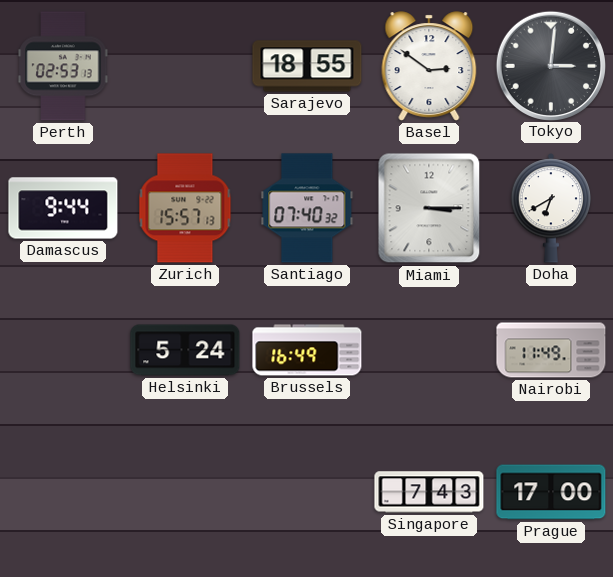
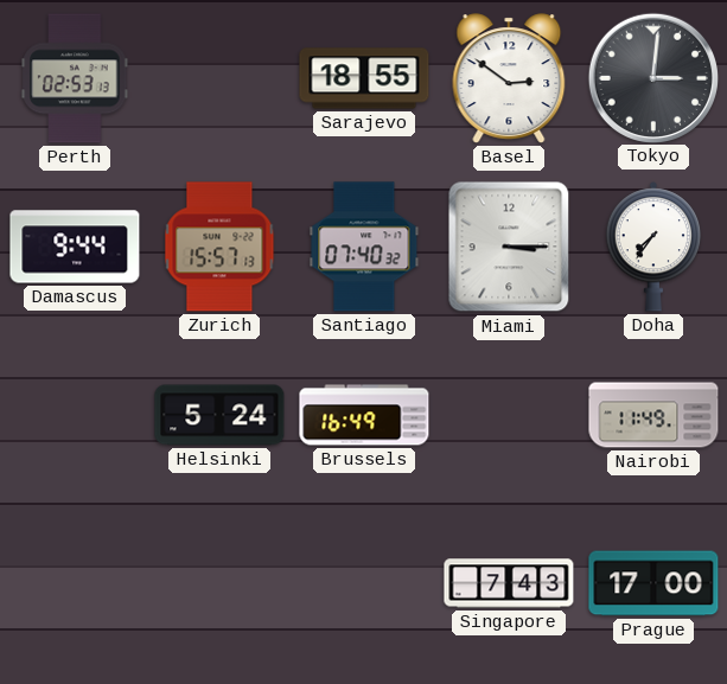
Doha: 6:40 -> 7:36 (652, 247)
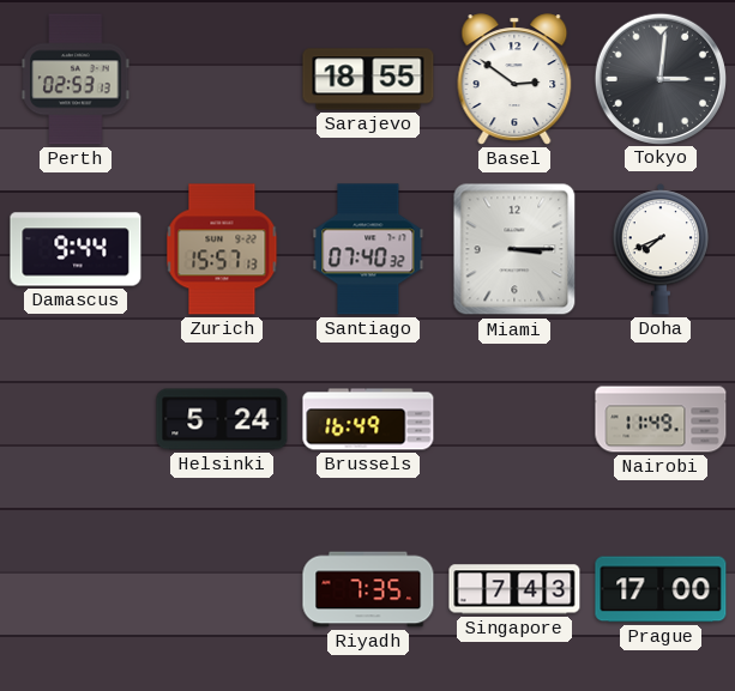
Doha: 7:36 -> 7:41 (659, 249)
Riyadh: none -> 7:35 (368, 589)
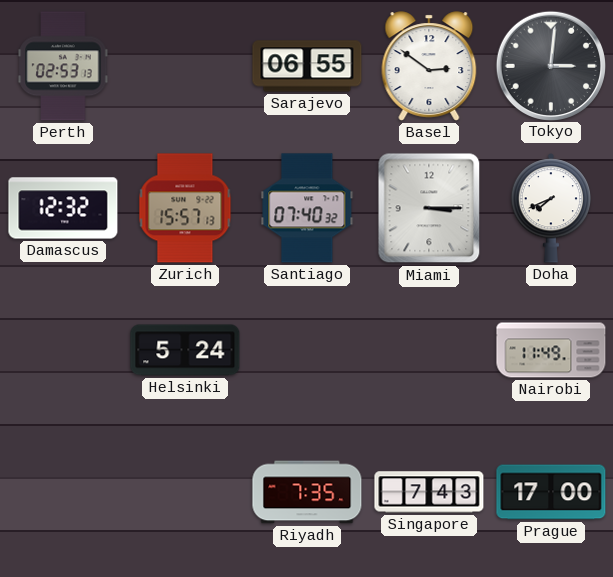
Sarajevo: 18:55 -> 06:55 (307, 66)
Damascus: 9:44 -> 12:32 (63, 208)
Brussels: 16:49 -> none (368, 419)
